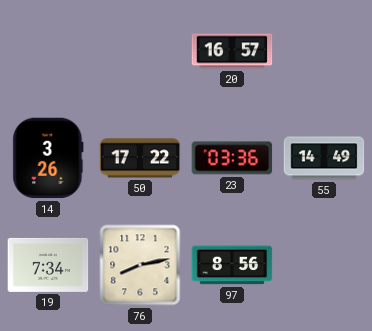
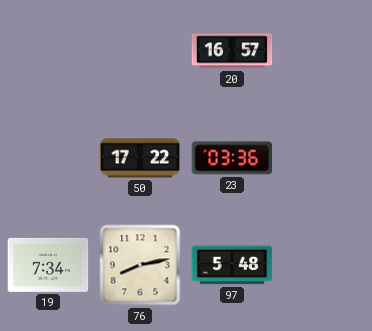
14: 3:26 -> none (48, 158)
55: 14:49 -> none (324, 158)
97: 8:56 -> 5:48 (232, 265)
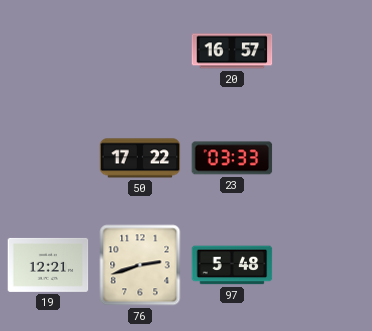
23: 03:36 -> 03:33 (232, 158)
19: 7:34 -> 12:21 (48, 265)
76: 8:13 -> 2:42 (140, 265)
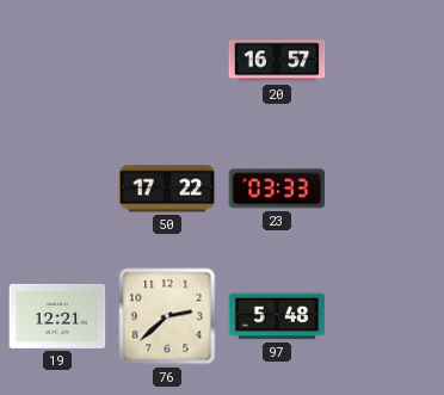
76: 2:42 -> 2:38 (167, 316)
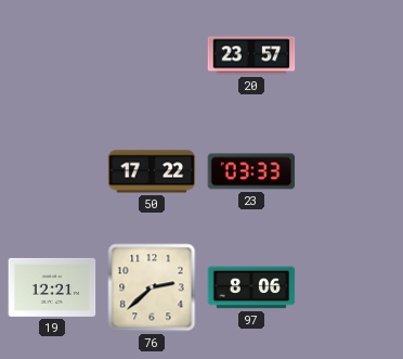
20: 16:57 -> 23:57 (251, 55)
97: 5:48 -> 8:06 (251, 287)
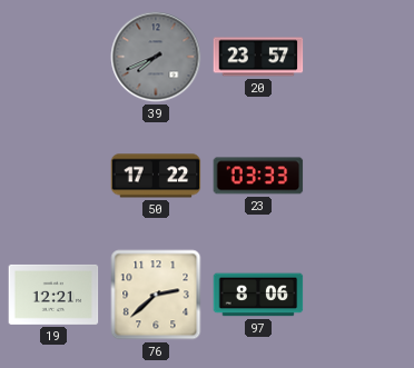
39: none -> 7:41 (156, 57)
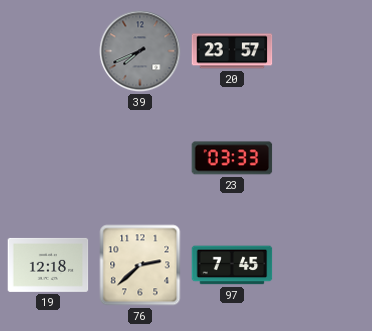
50: 17:22 -> none (156, 176)
19: 12:21 -> 12:18 (48, 265)
97: 8:06 -> 7:45 (232, 265)
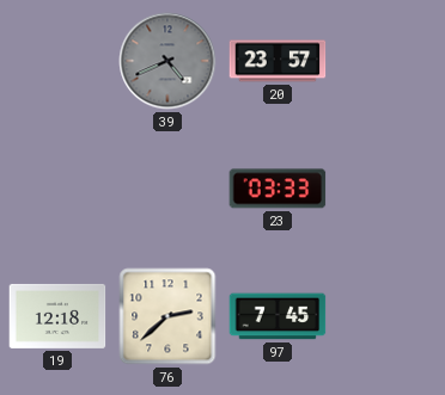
39: 7:41 -> 4:41 (167, 61)
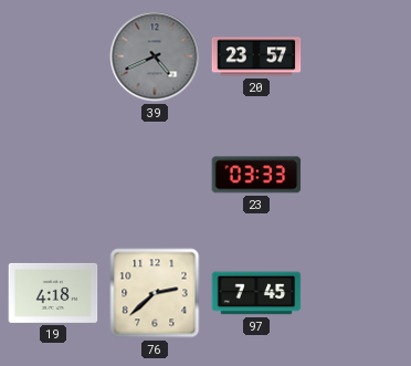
19: 12:18 -> 4:18 (53, 293)
